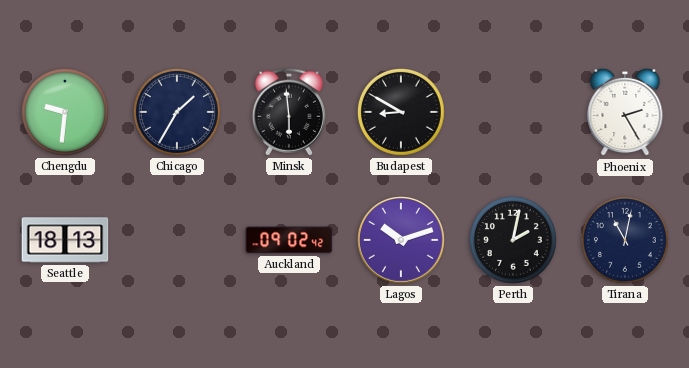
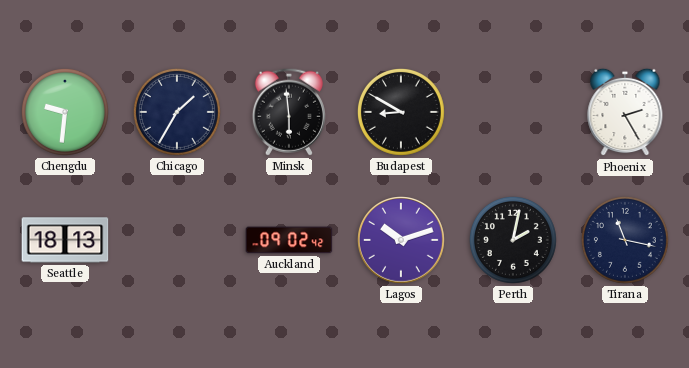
Tirana: 11:02 -> 11:17 (625, 240)
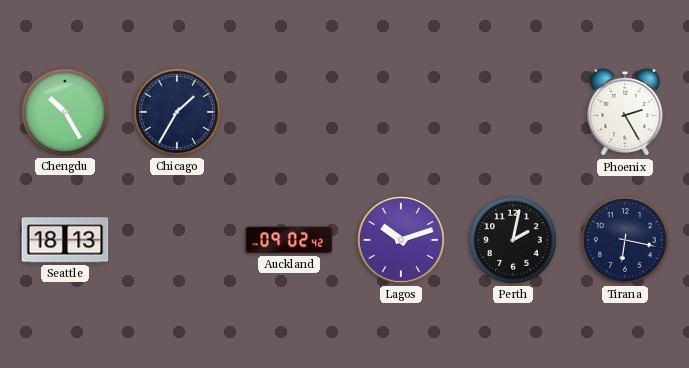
Chengdu: 9:31 -> 10:25 (65, 112)
Minsk: 5:59 -> none (289, 112)
Budapest: 8:50 -> none (401, 112)
Tirana: 11:17 -> 6:17 (625, 240)
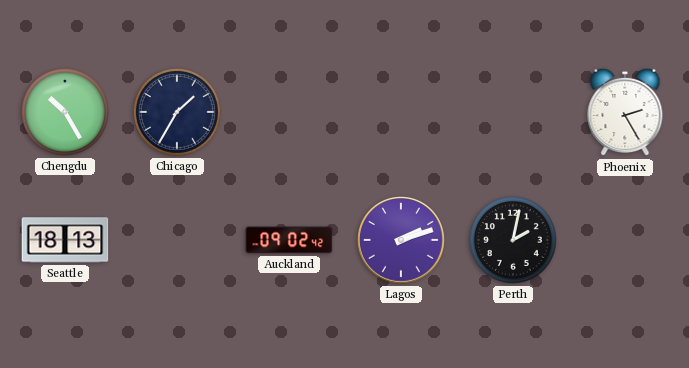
Lagos: 10:12 -> 2:12 (402, 241)
Tirana: 6:17 -> none (625, 240)
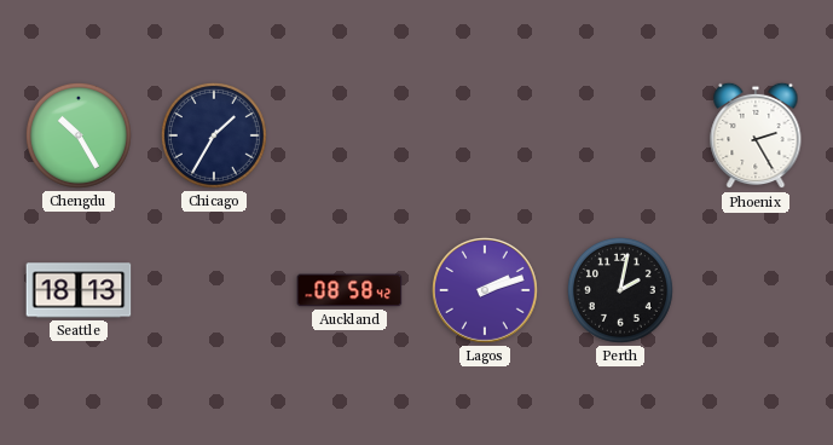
Auckland: 09:02 -> 08:58 (349, 290)
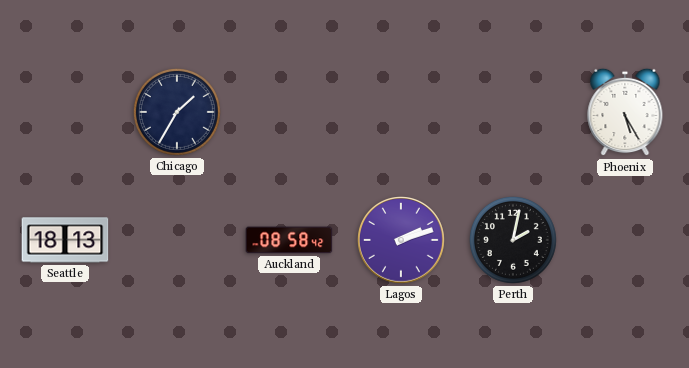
Chengdu: 10:25 -> none (79, 135)
Phoenix: 2:25 -> 5:25 (625, 112)
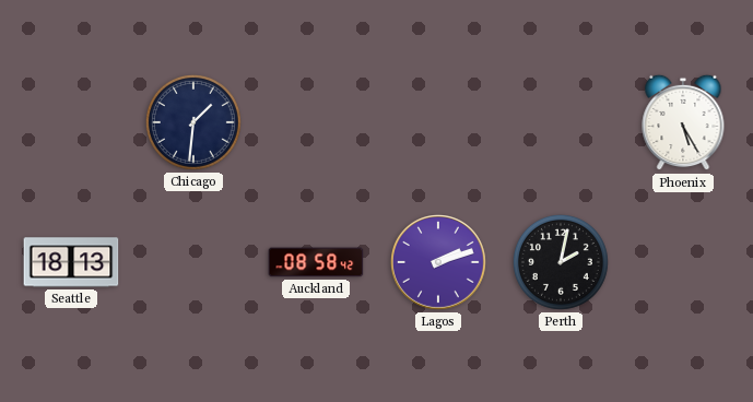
Chicago: 1:35 -> 1:31 (193, 122)
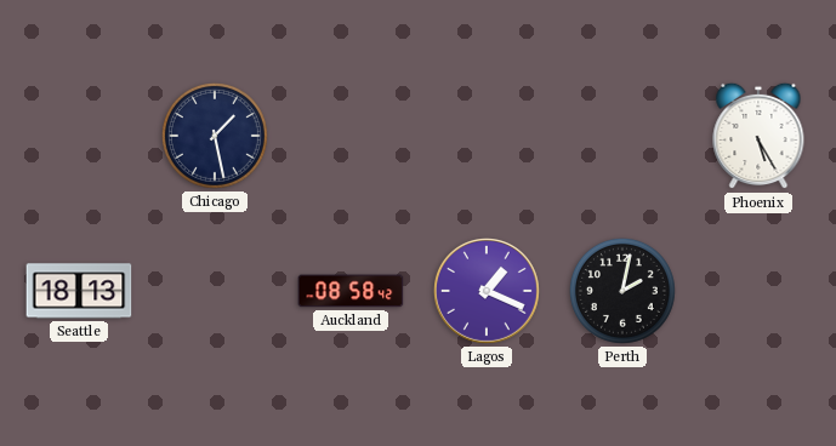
Chicago: 1:31 -> 1:28 (215, 136)
Lagos: 2:12 -> 1:19 (488, 292)
